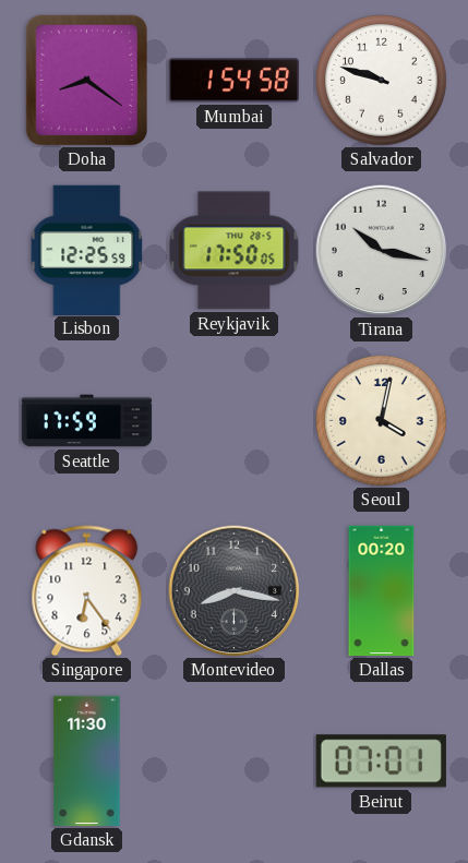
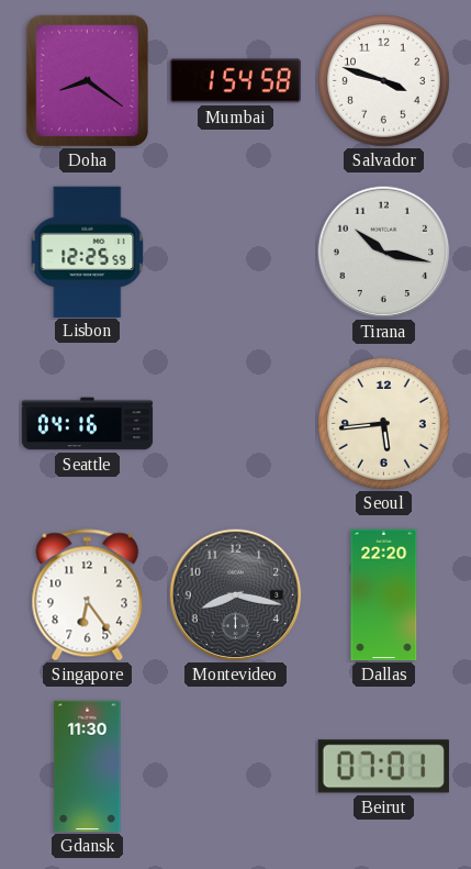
Salvador: 9:48 -> 3:48 (384, 81)
Reykjavik: 17:50 -> none (235, 251)
Seattle: 17:59 -> 04:16 (88, 424)
Seoul: 4:02 -> 5:44 (384, 424)
Dallas: 00:20 -> 22:20 (384, 595)
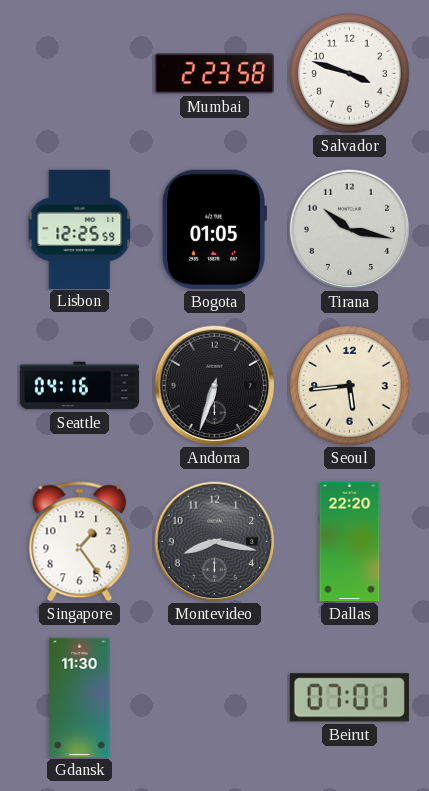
Doha: 8:21 -> none (88, 81)
Mumbai: 1:54 -> 2:23 (214, 74)
Bogota: none -> 01:05 (214, 229)
Andorra: none -> 6:33 (215, 386)
Singapore: 6:24 -> 1:24 (80, 542)
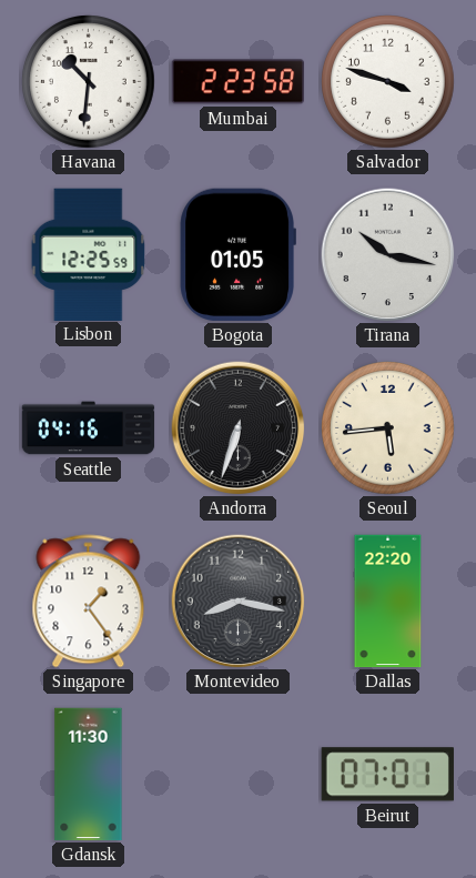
Havana: none -> 10:31 (89, 82)
